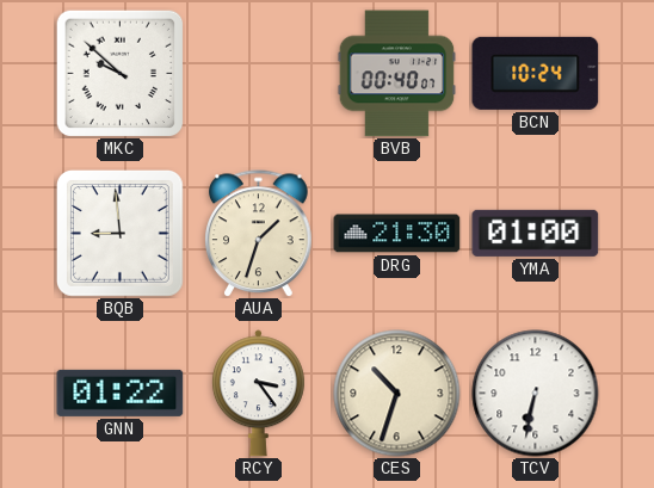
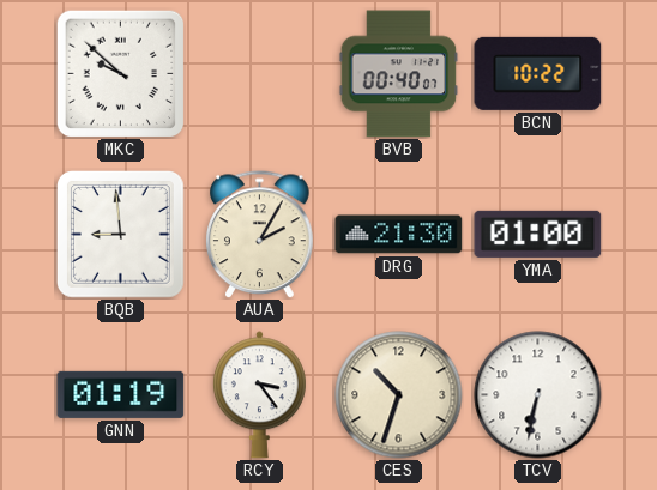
BCN: 10:24 -> 10:22 (538, 73)
AUA: 1:33 -> 2:05 (260, 235)
GNN: 01:22 -> 01:19 (121, 394)
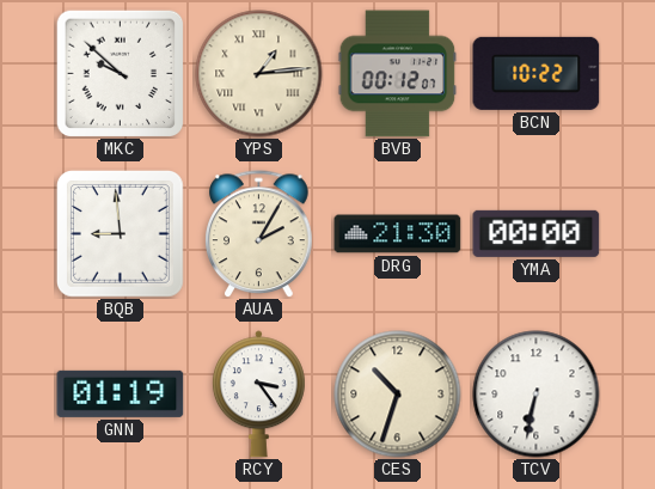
YPS: none -> 1:14 (259, 74)
BVB: 00:40 -> 00:12 (398, 74)
YMA: 01:00 -> 00:00 (537, 233)
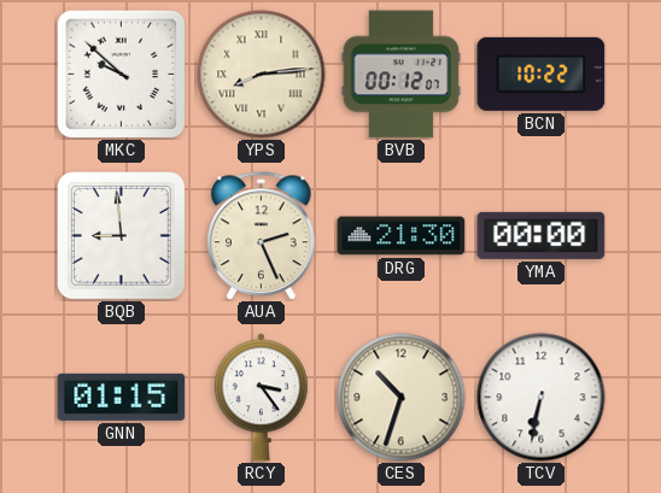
YPS: 1:14 -> 8:14 (262, 75)
AUA: 2:05 -> 2:26 (262, 236)
GNN: 01:19 -> 01:15 (122, 397)
